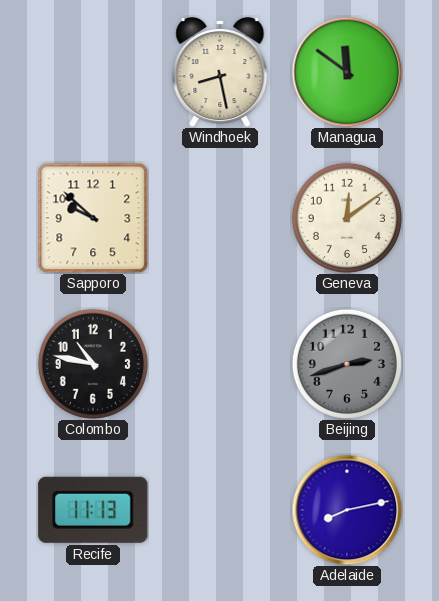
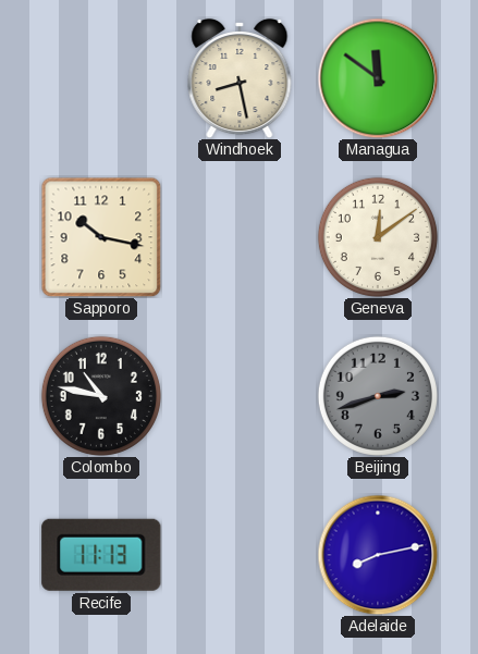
Sapporo: 9:52 -> 10:17 (101, 237)
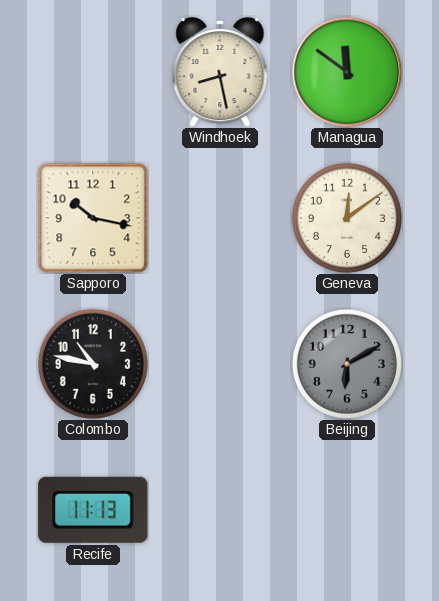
Beijing: 2:42 -> 6:10 (347, 364)
Adelaide: 8:13 -> none (378, 555)
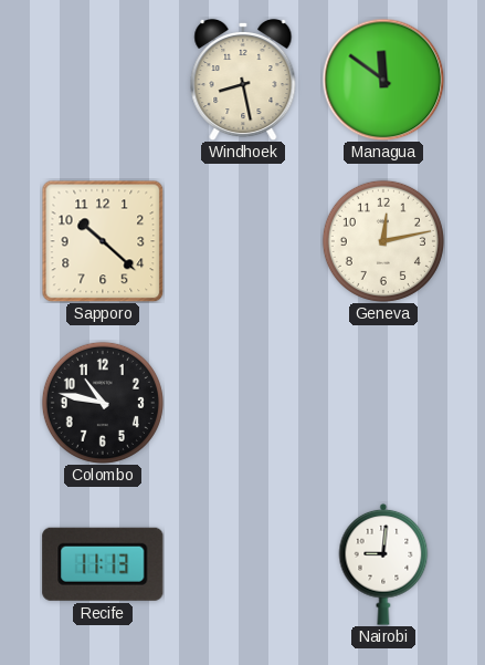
Sapporo: 10:17 -> 10:22 (103, 241)
Geneva: 12:09 -> 12:13 (383, 241)
Beijing: 6:10 -> none (347, 364)
Nairobi: none -> 9:01 (383, 564)
